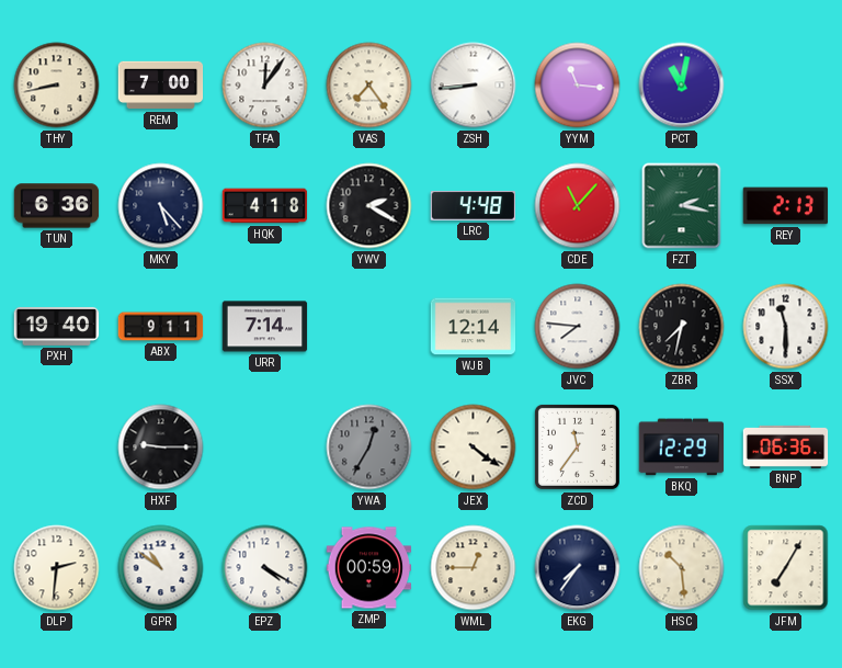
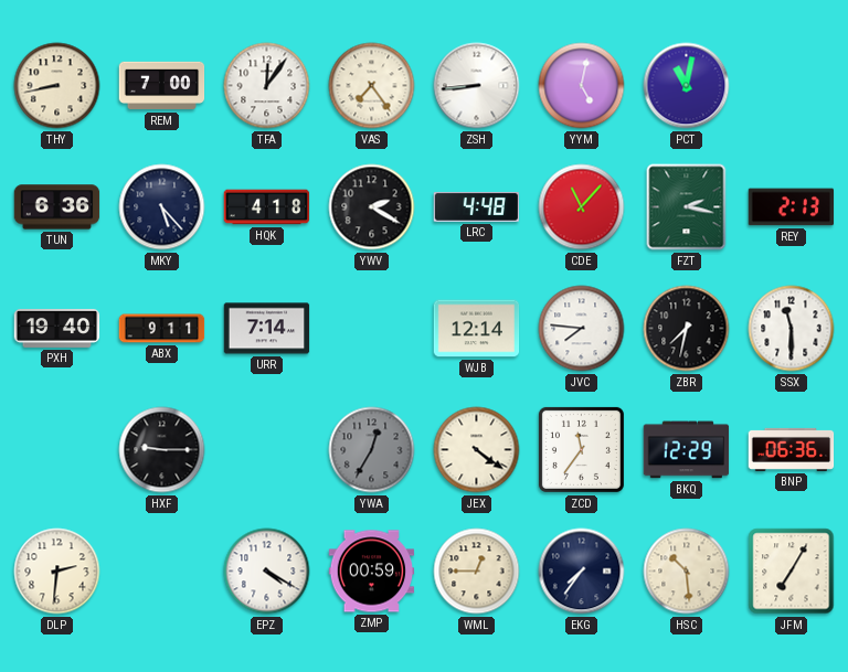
YYM: 11:16 -> 5:02 (582, 86)
GPR: 10:51 -> none (161, 568)
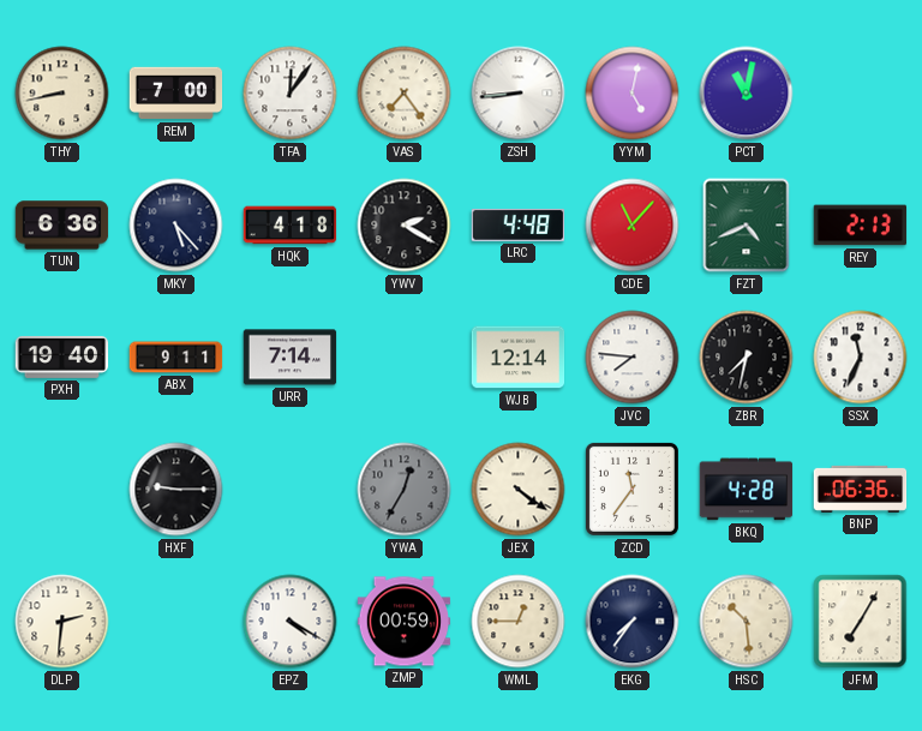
FZT: 2:17 -> 4:41 (747, 226)
SSX: 11:30 -> 11:34 (861, 358)
BKQ: 12:29 -> 4:28 (747, 490)
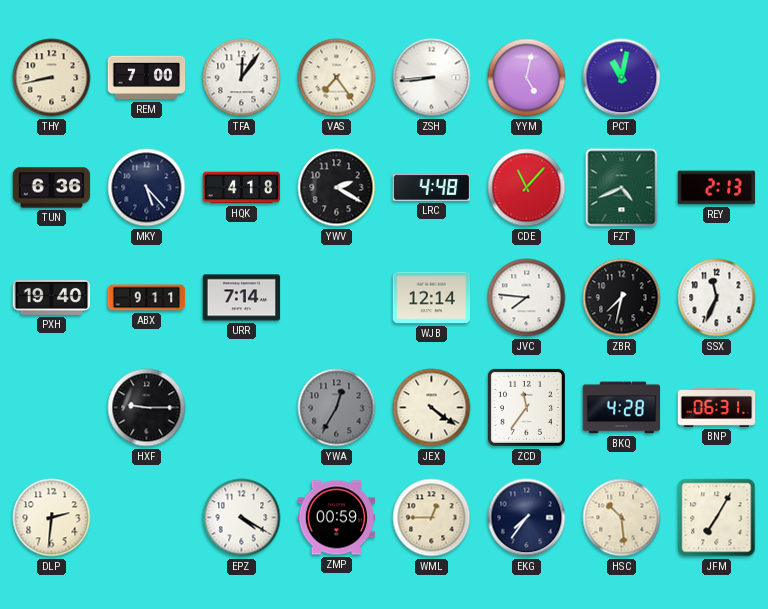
BNP: 06:36 -> 06:31 (717, 407)
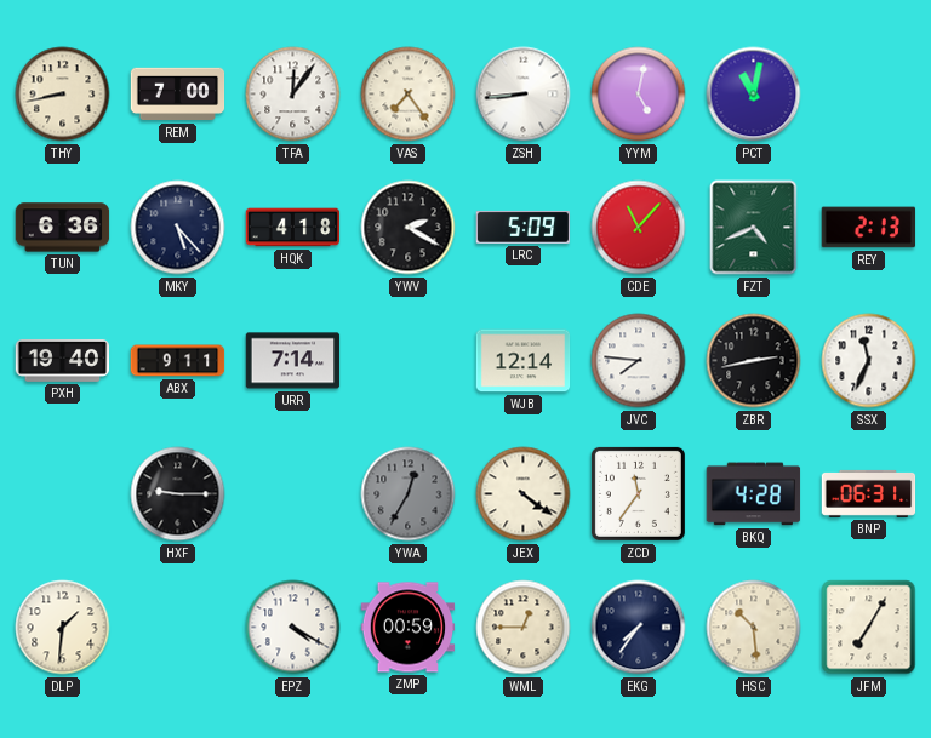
LRC: 4:48 -> 5:09 (522, 227)
ZBR: 7:32 -> 2:43 (754, 361)
DLP: 2:31 -> 1:31 (63, 628)
